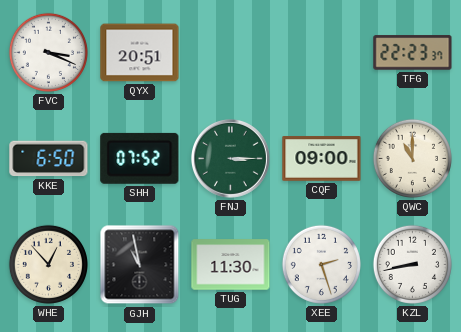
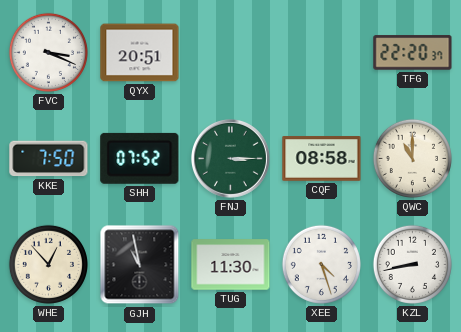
TFG: 22:23 -> 22:20 (413, 53)
KKE: 6:50 -> 7:50 (49, 159)
CQF: 09:00 -> 08:58 (322, 159)
XEE: 2:27 -> 4:27 (321, 264)
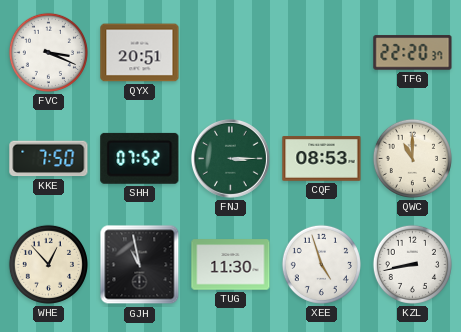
CQF: 08:58 -> 08:53 (322, 159)
XEE: 4:27 -> 4:57 (321, 264)
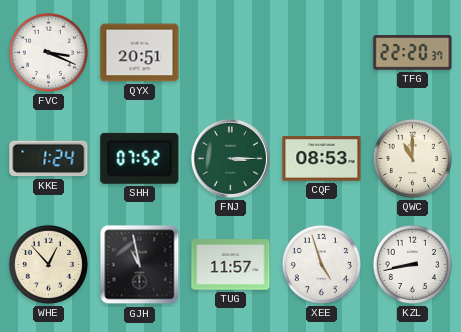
KKE: 7:50 -> 1:24 (49, 159)
TUG: 11:30 -> 11:57 (231, 265)
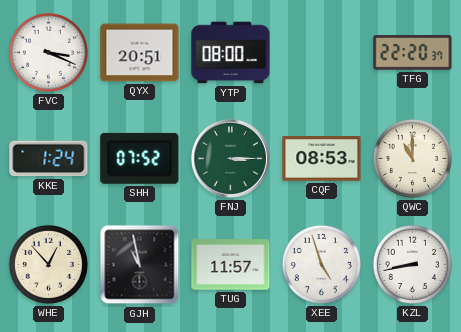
YTP: none -> 08:00 (231, 53)
